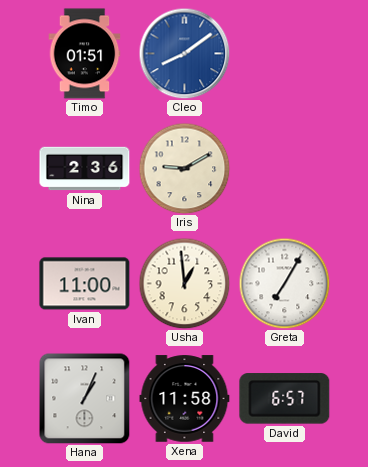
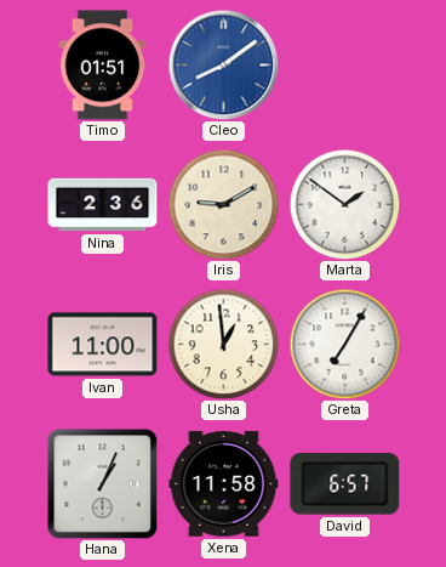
Marta: none -> 1:51 (344, 204)
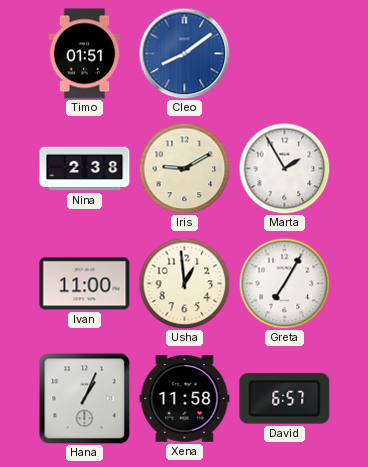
Nina: 2:36 -> 2:38 (85, 169)
Marta: 1:51 -> 1:55 (284, 168)
